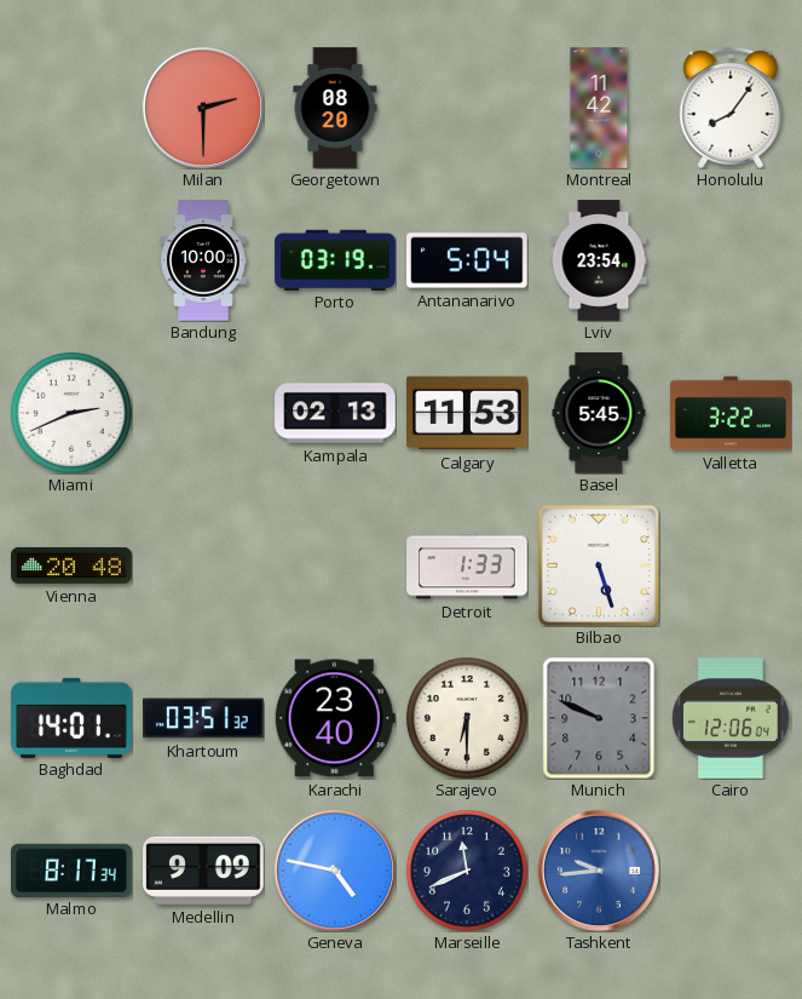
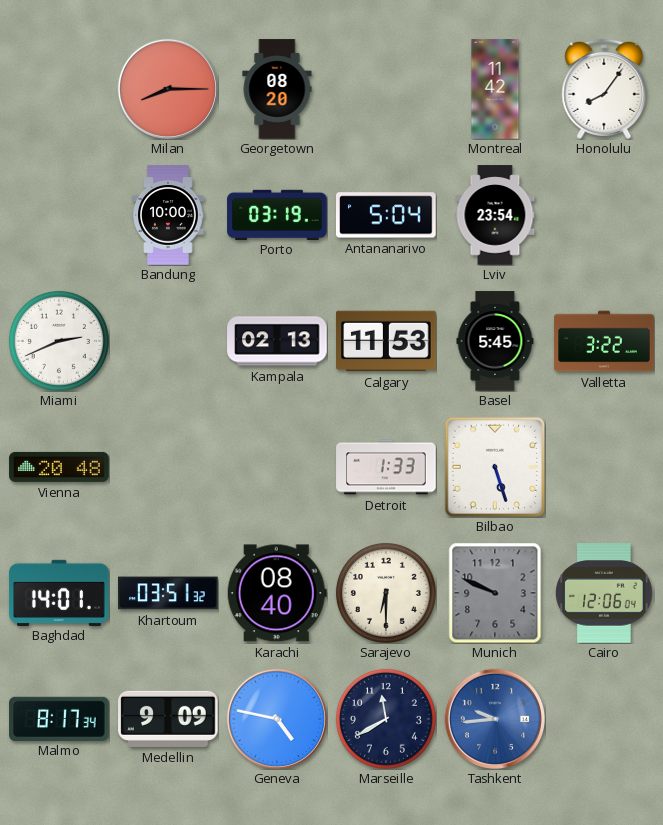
Milan: 2:30 -> 8:15 (168, 89)
Karachi: 23:40 -> 08:40 (277, 593)
Marseille: 11:41 -> 11:40 (386, 719)
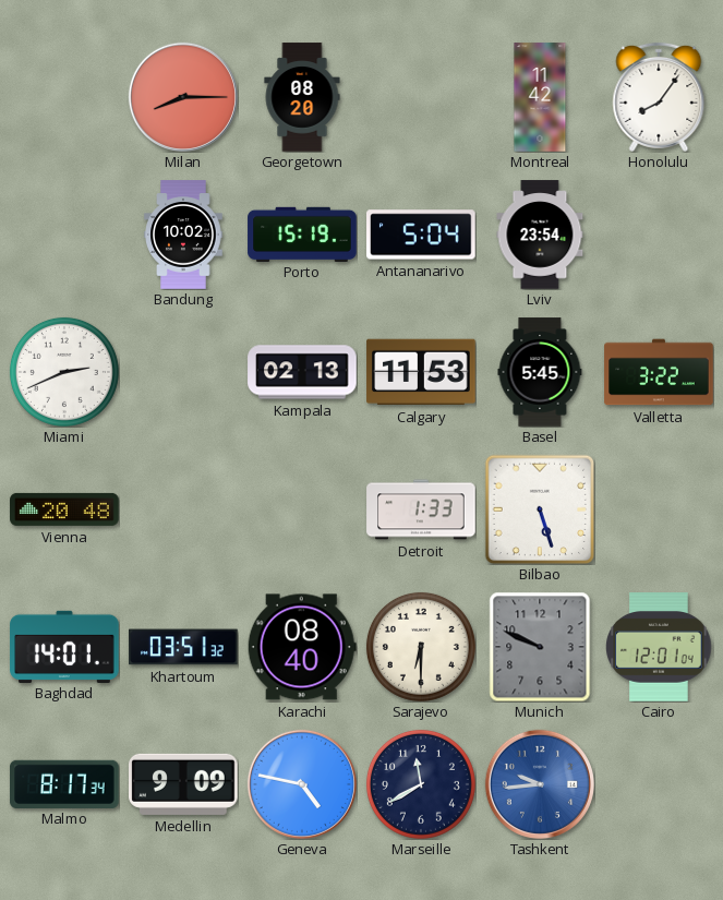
Bandung: 10:00 -> 10:02 (183, 235)
Porto: 03:19 -> 15:19 (302, 233)
Cairo: 12:06 -> 12:01 (659, 647)
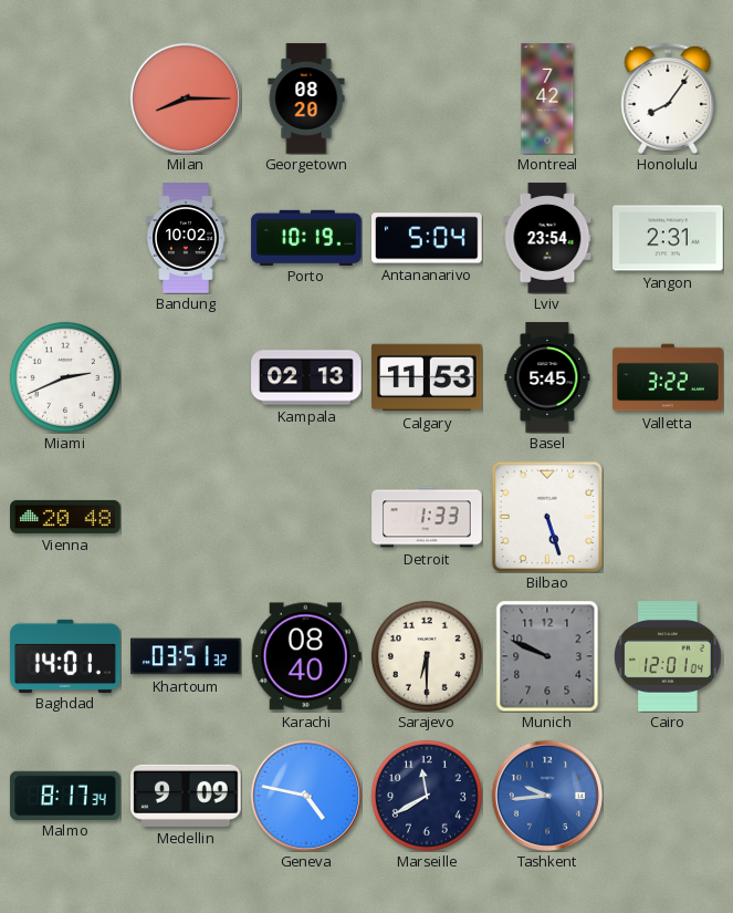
Montreal: 11:42 -> 7:42 (547, 98)
Porto: 15:19 -> 10:19 (306, 237)
Yangon: none -> 2:31 (668, 238)
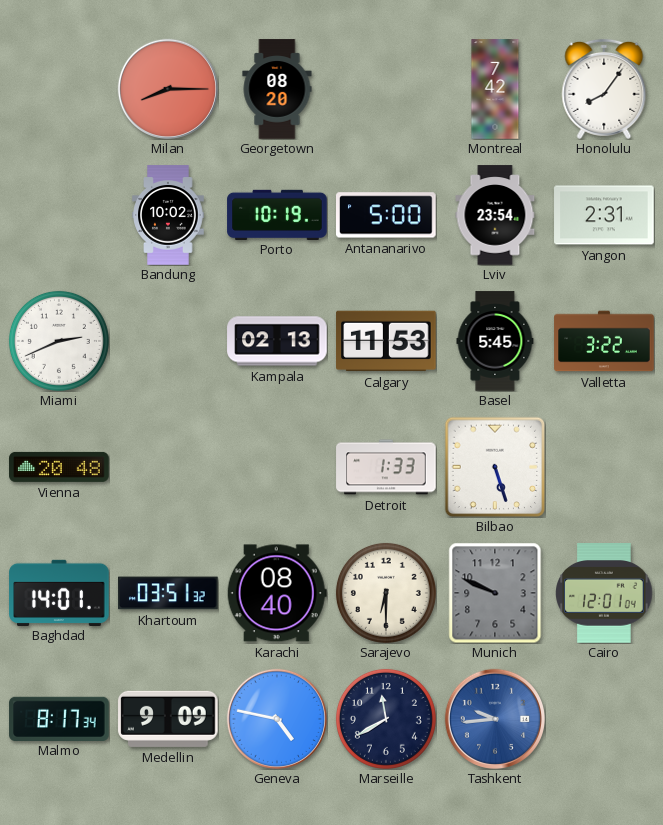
Antananarivo: 5:04 -> 5:00 (387, 215)
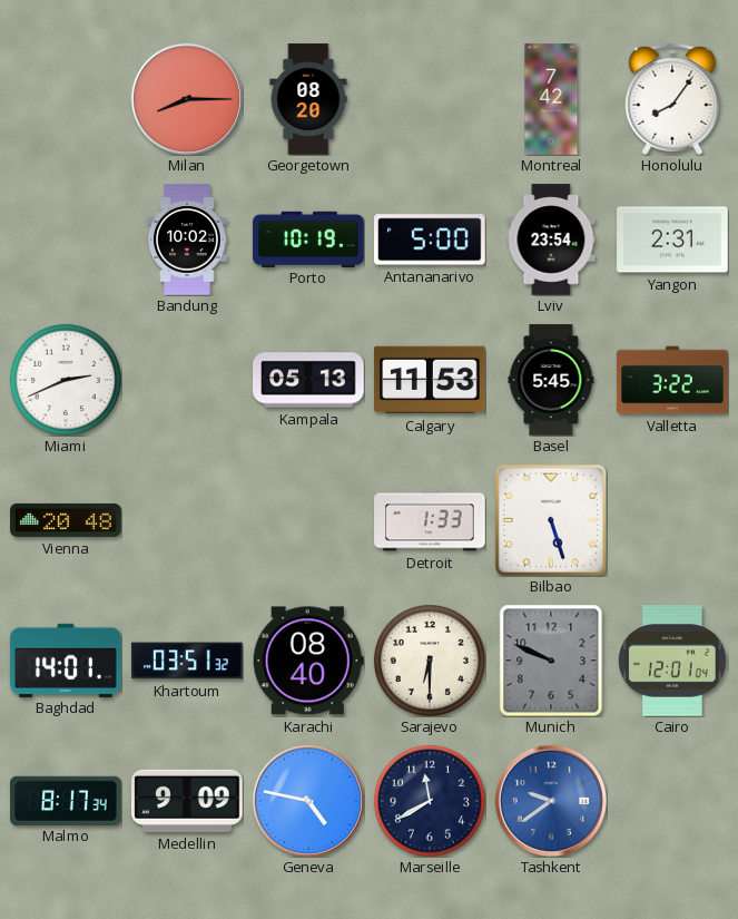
Kampala: 02:13 -> 05:13 (308, 380)
Tashkent: 9:44 -> 9:39 (551, 801)
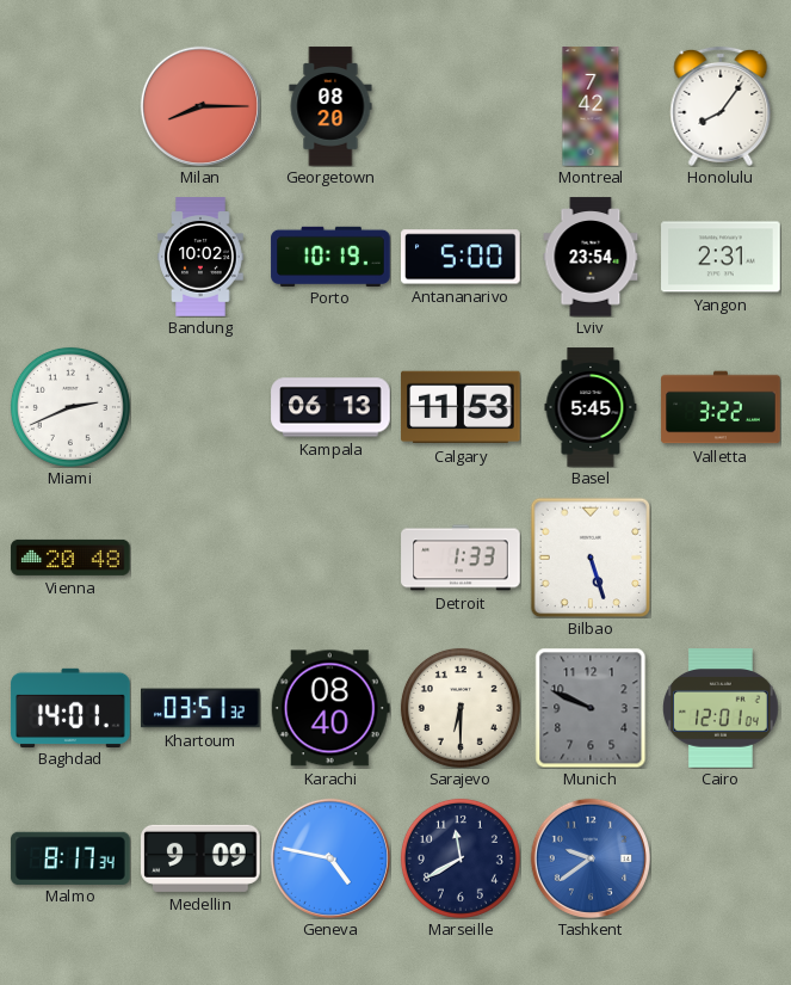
Kampala: 05:13 -> 06:13 (330, 407)
